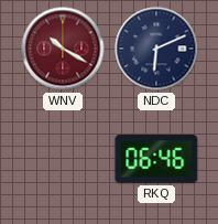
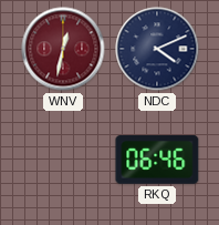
WNV: 10:20 -> 12:32 (63, 49)
NDC: 6:11 -> 4:11 (157, 49)
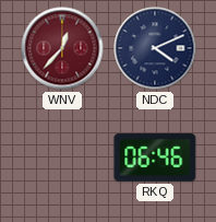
WNV: 12:32 -> 12:37 (62, 48)
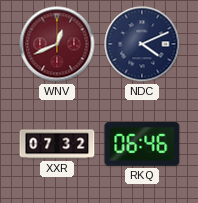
WNV: 12:37 -> 12:41 (57, 44)
XXR: none -> 07:32 (57, 144)
